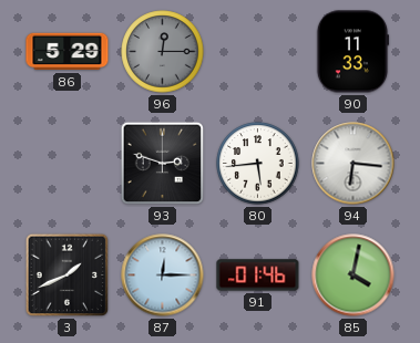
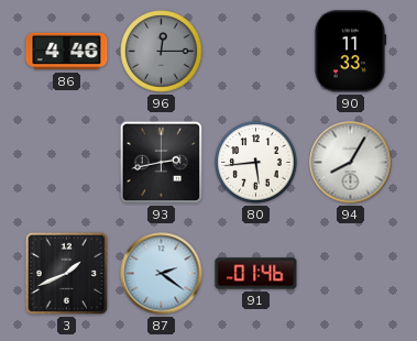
86: 5:29 -> 4:46 (67, 52)
93: 2:48 -> 2:43 (162, 163)
94: 6:16 -> 8:05 (351, 163)
87: 12:15 -> 2:21 (162, 274)
85: 4:02 -> none (354, 276)
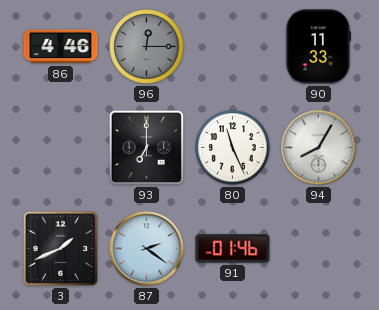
93: 2:43 -> 7:00 (147, 148)
80: 5:44 -> 11:26 (233, 148)
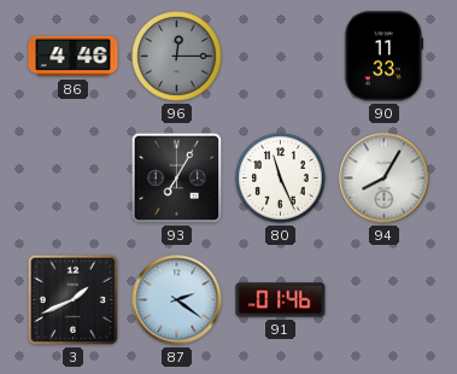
93: 7:00 -> 7:05 (177, 179)
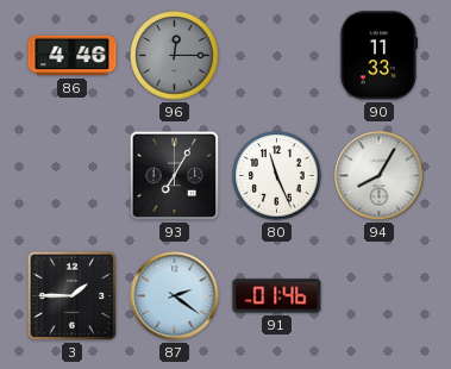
3: 1:41 -> 1:45 (73, 296)
